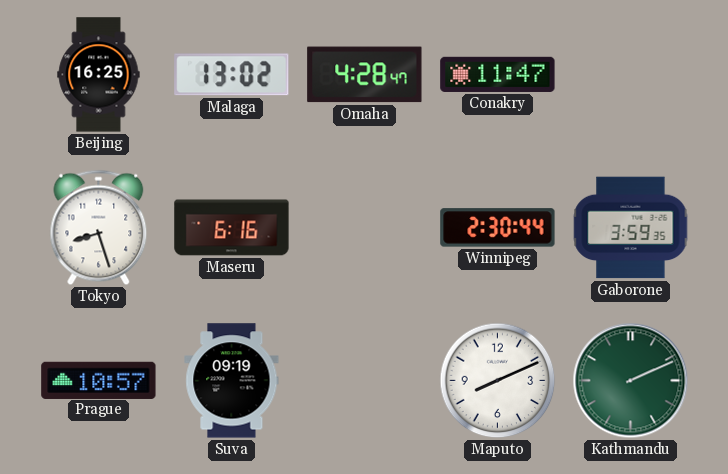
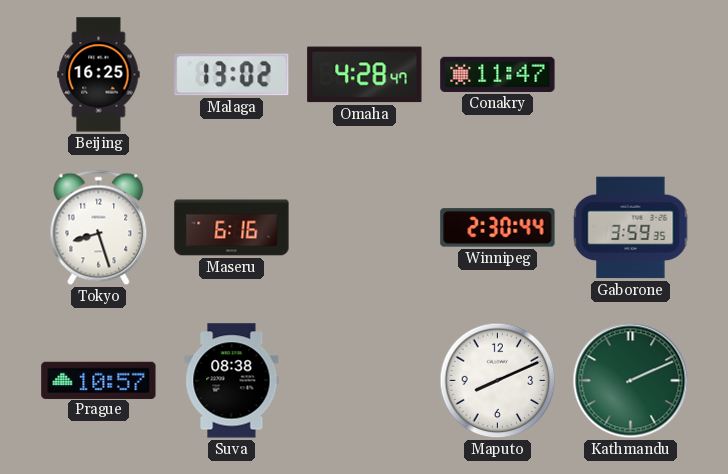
Suva: 09:19 -> 08:38 (232, 381)
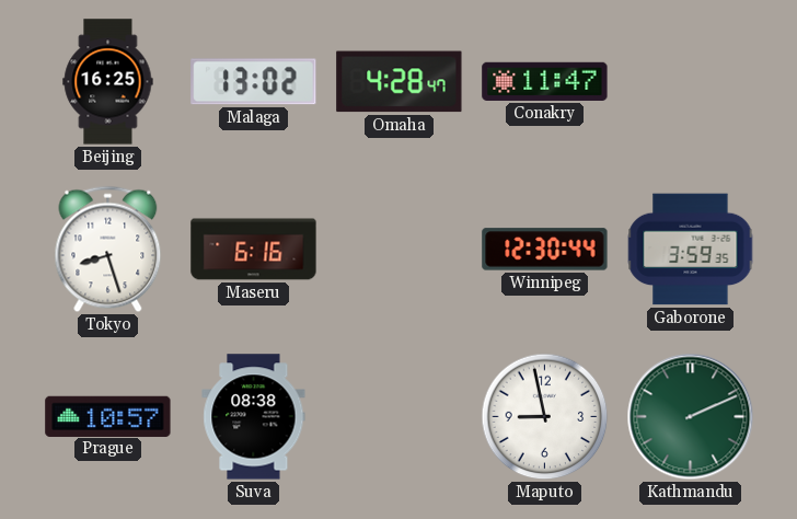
Winnipeg: 2:30 -> 12:30 (545, 250)
Maputo: 8:11 -> 8:58 (545, 417)
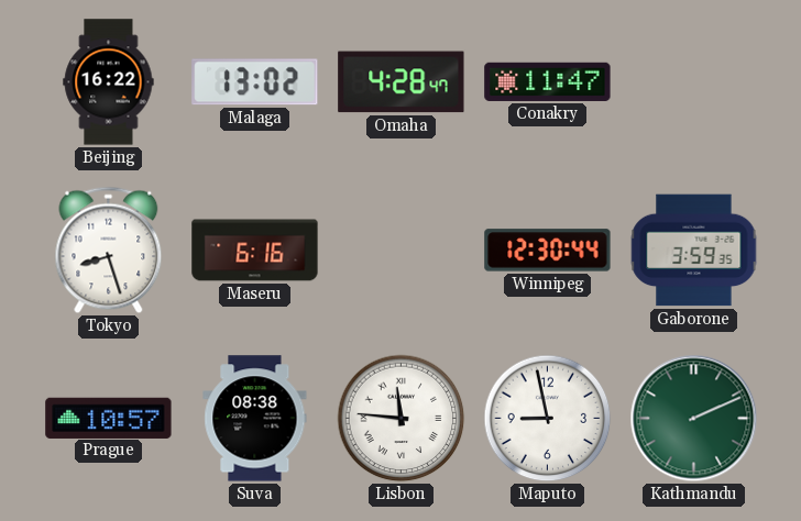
Beijing: 16:25 -> 16:22 (109, 82)
Lisbon: none -> 11:46 (402, 419)
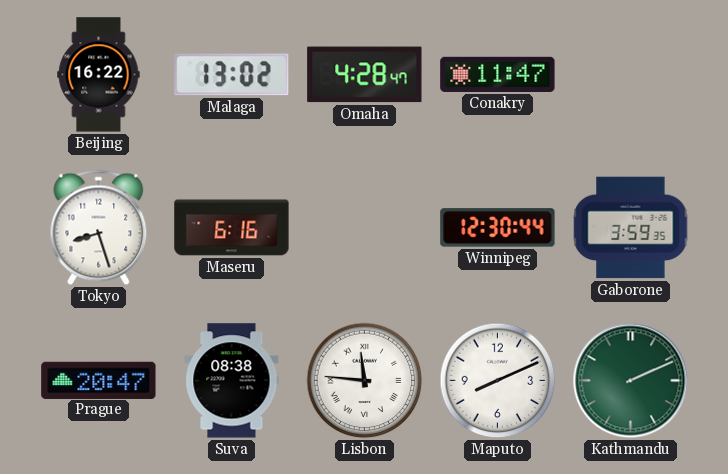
Prague: 10:57 -> 20:47 (99, 380)
Maputo: 8:58 -> 8:11 (498, 381)
